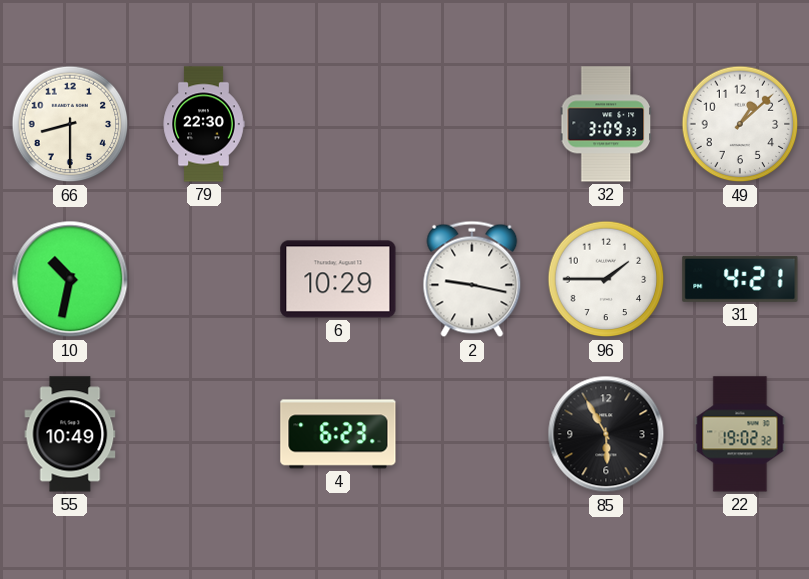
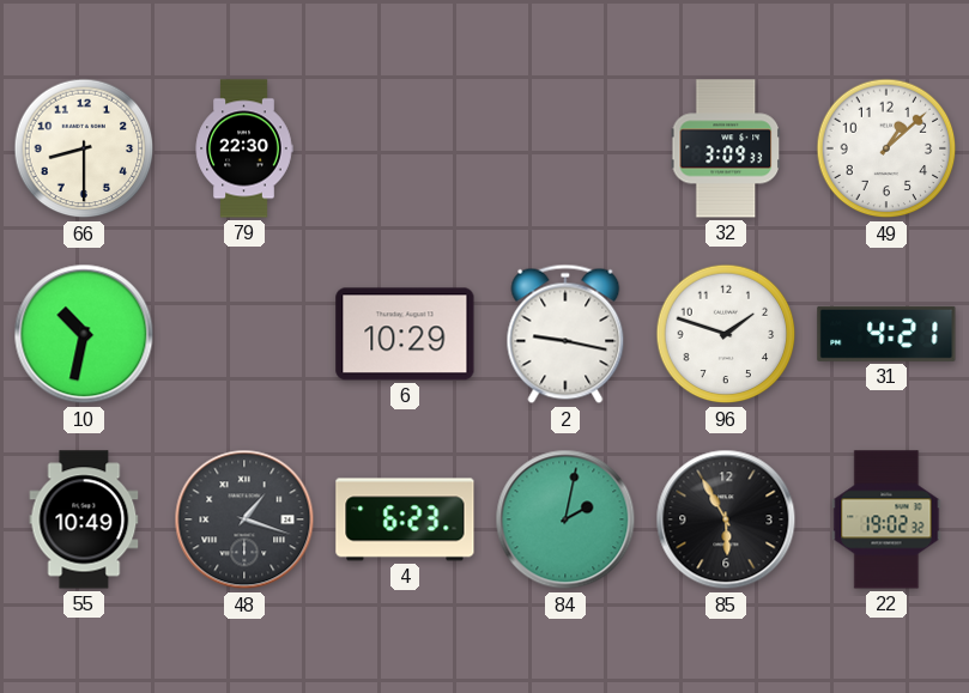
96: 1:45 -> 1:48 (726, 334)
48: none -> 1:18 (244, 519)
84: none -> 2:02 (565, 519)
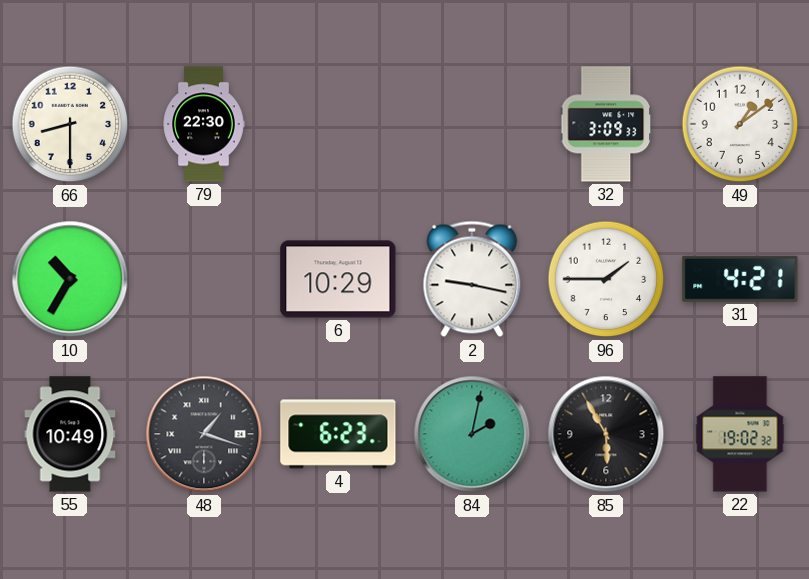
49: 1:08 -> 1:09 (740, 124)
10: 10:32 -> 10:35 (70, 279)
96: 1:48 -> 1:45 (606, 279)
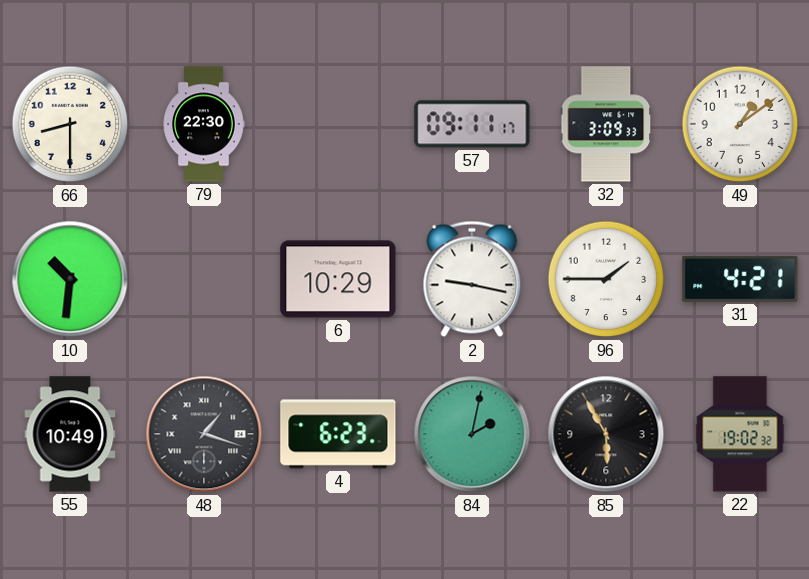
57: none -> 09:11 (472, 124)
10: 10:35 -> 10:31 (70, 279)
